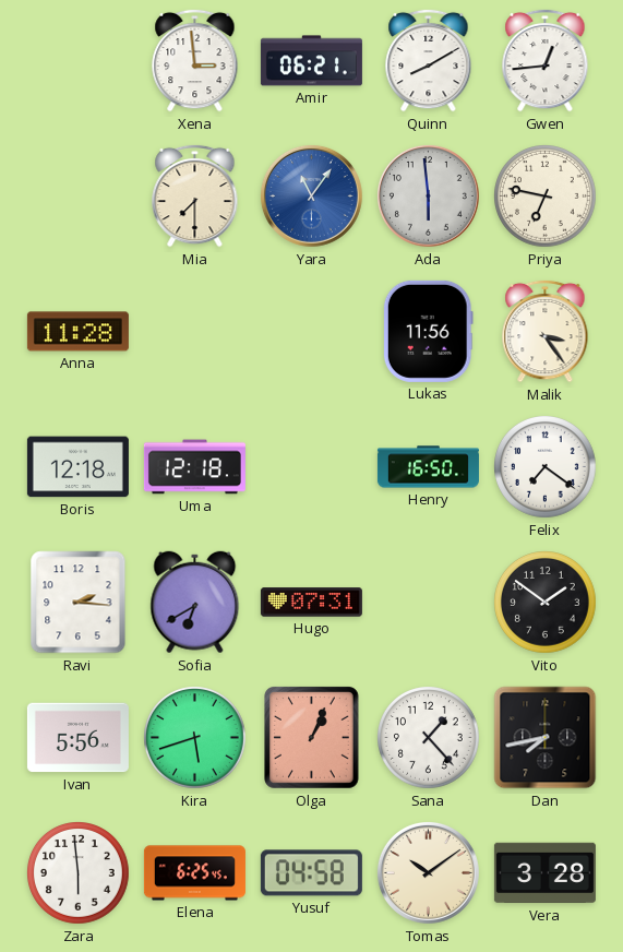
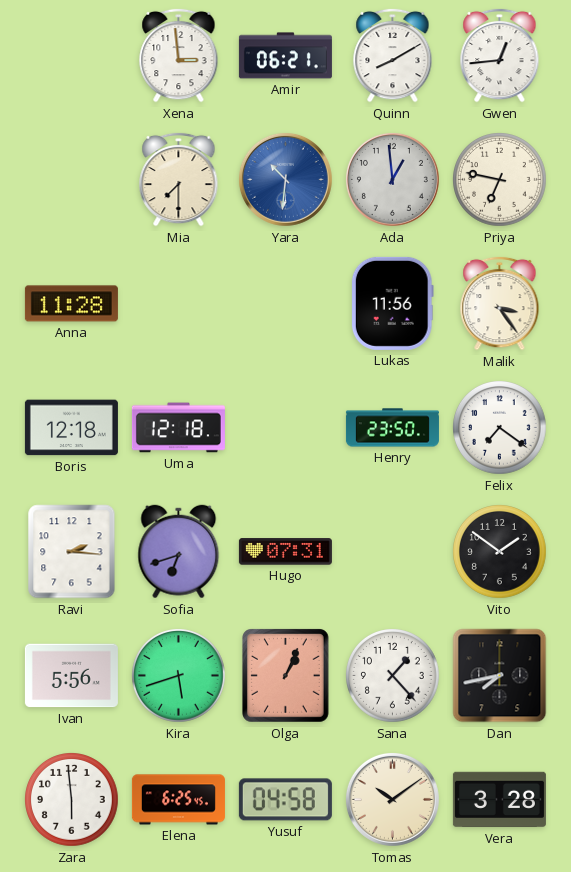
Yara: 11:06 -> 10:31 (285, 179)
Ada: 5:59 -> 12:59 (392, 179)
Henry: 16:50 -> 23:50 (392, 428)
Sofia: 6:40 -> 6:42 (179, 552)
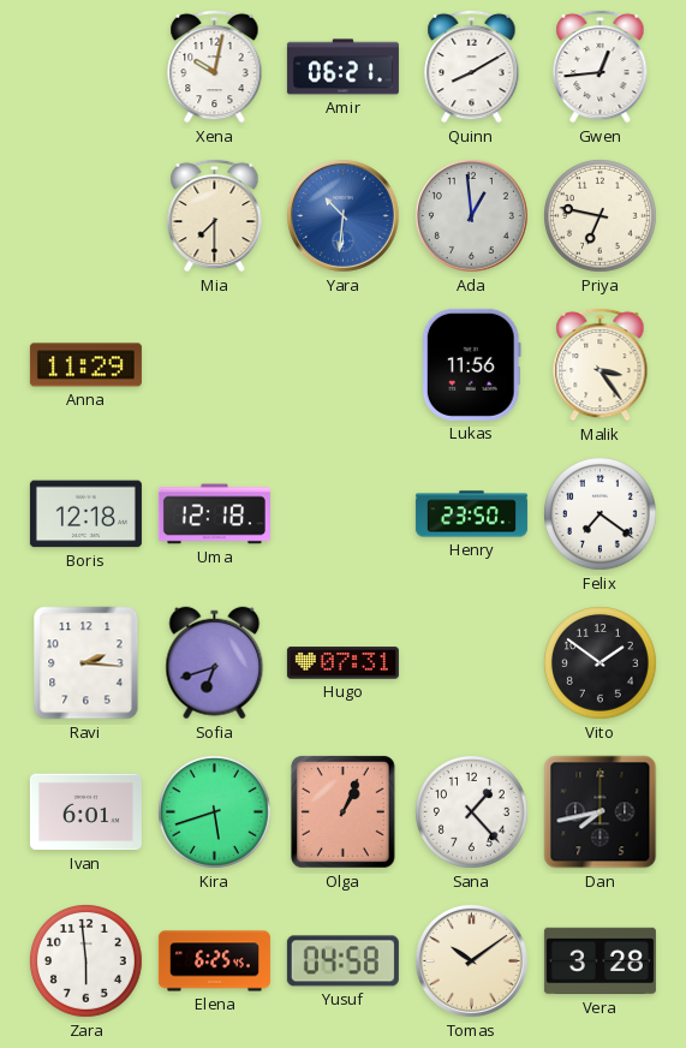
Xena: 2:59 -> 10:02 (215, 66)
Anna: 11:28 -> 11:29 (85, 365)
Ivan: 5:56 -> 6:01 (85, 812)
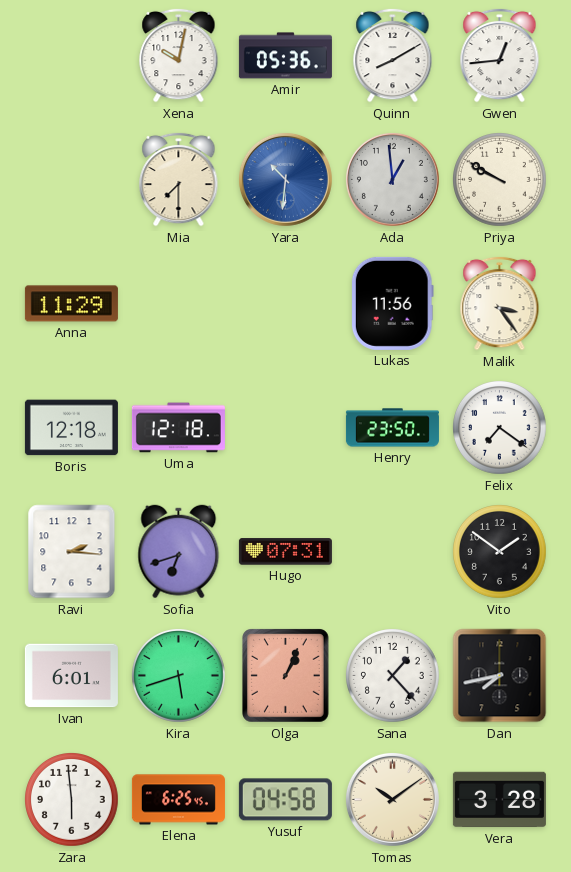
Amir: 06:21 -> 05:36 (285, 56)
Priya: 6:47 -> 9:50 (500, 180)
